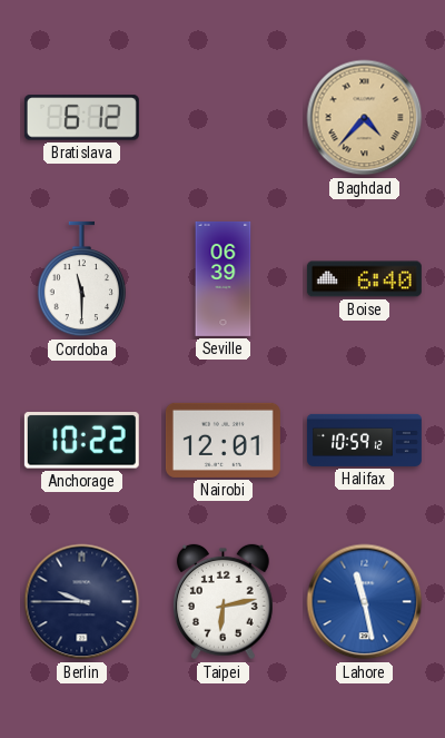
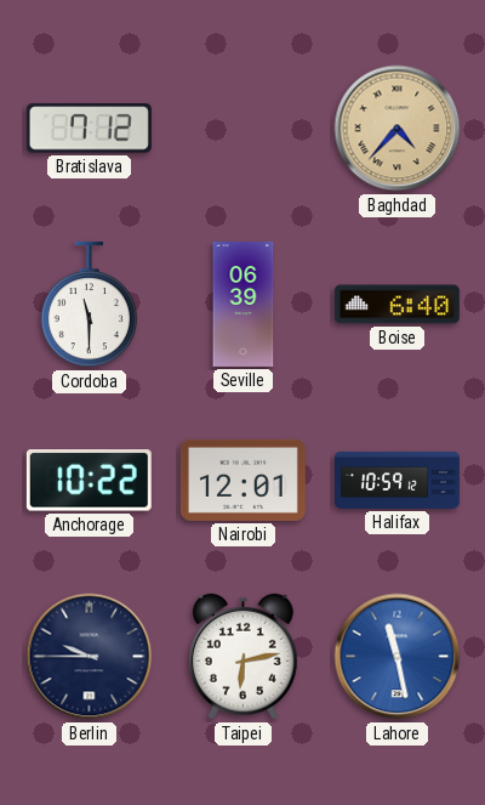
Bratislava: 6:12 -> 7:12 (89, 129)
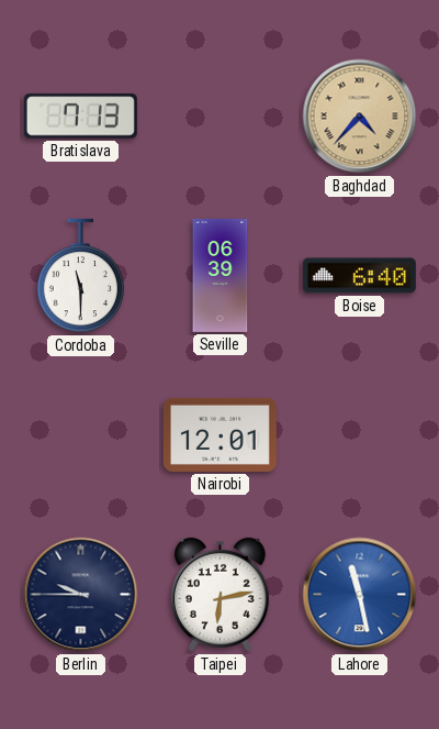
Bratislava: 7:12 -> 7:13 (80, 117)
Anchorage: 10:22 -> none (89, 481)
Halifax: 10:59 -> none (396, 480)
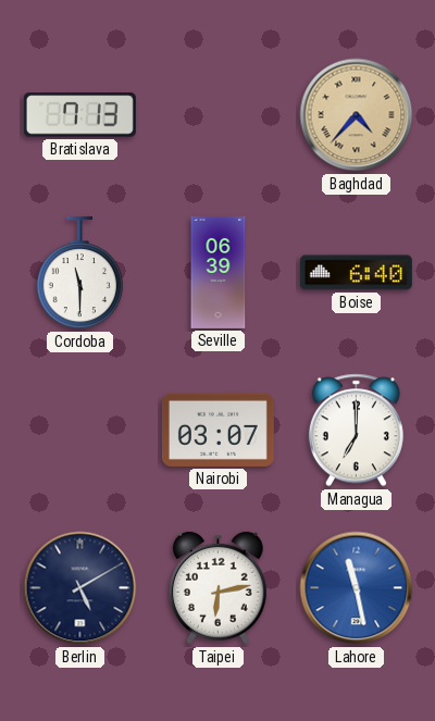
Nairobi: 12:01 -> 03:07 (217, 430)
Managua: none -> 7:00 (356, 431)
Berlin: 9:45 -> 5:10 (80, 588)
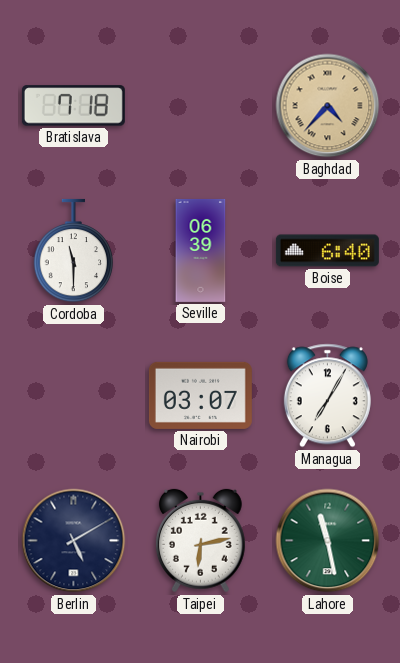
Bratislava: 7:13 -> 7:18 (73, 106)
Managua: 7:00 -> 7:05 (327, 396)
Lahore dial: blue -> green (328, 541)
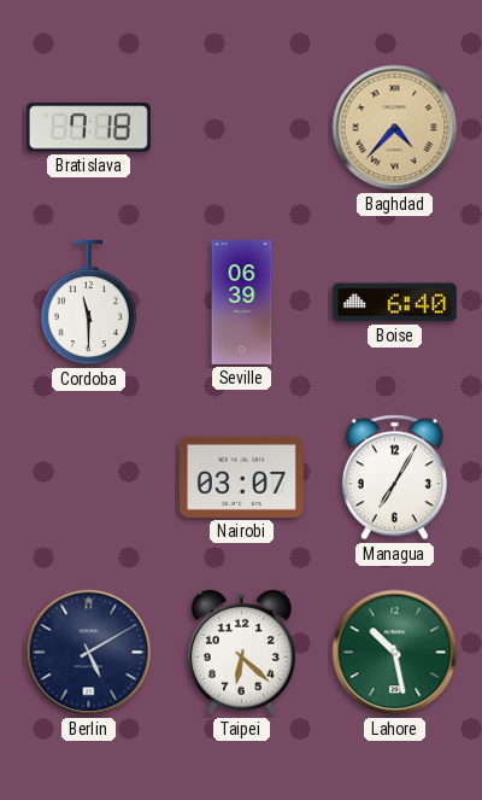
Taipei: 6:13 -> 6:22 (241, 653)
Lahore: 11:28 -> 10:28 (395, 653)
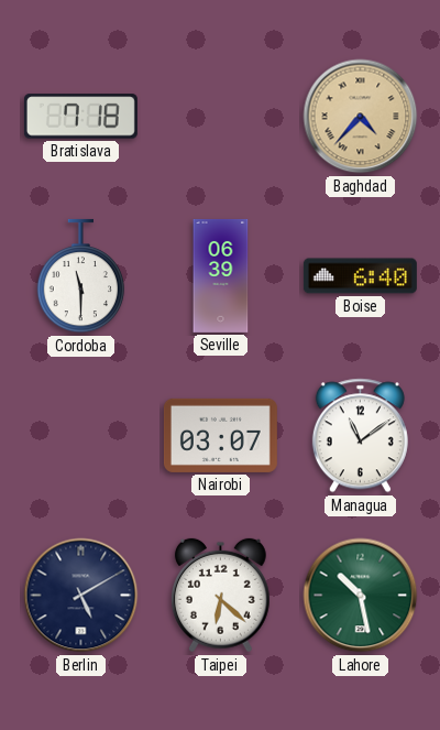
Managua: 7:05 -> 11:09 (360, 436)
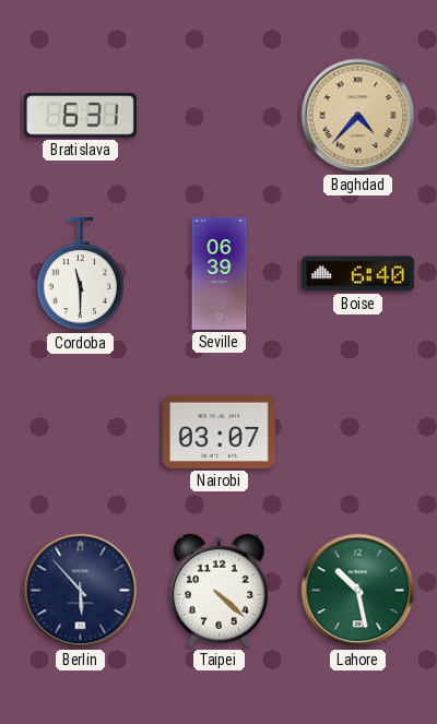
Bratislava: 7:18 -> 6:31 (80, 116)
Managua: 11:09 -> none (360, 436)
Berlin: 5:10 -> 5:53 (81, 591)
Taipei: 6:22 -> 4:22 (218, 591)
